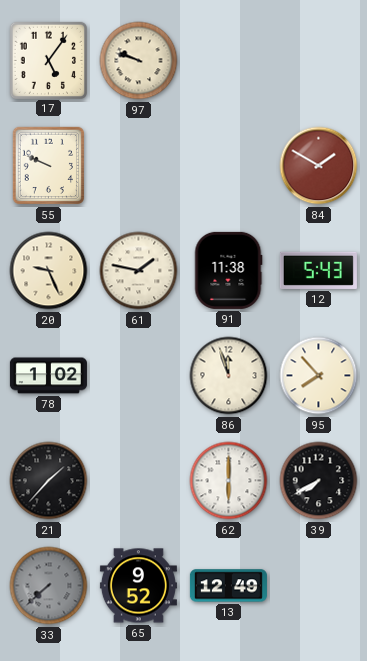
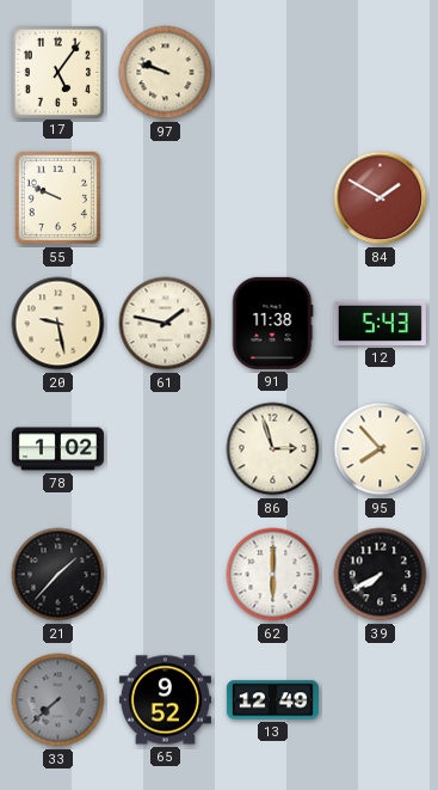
20: 9:26 -> 9:28 (58, 324)
86: 11:57 -> 2:57 (273, 449)
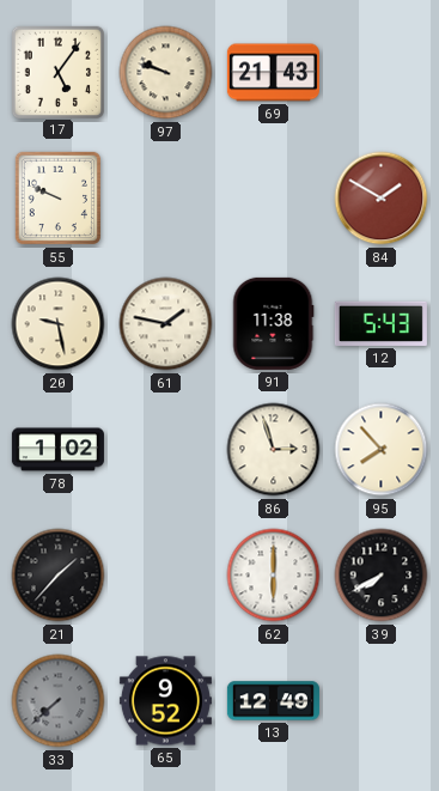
69: none -> 21:43 (273, 73)
